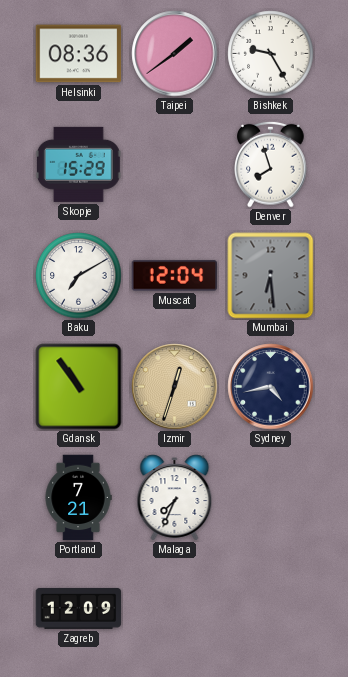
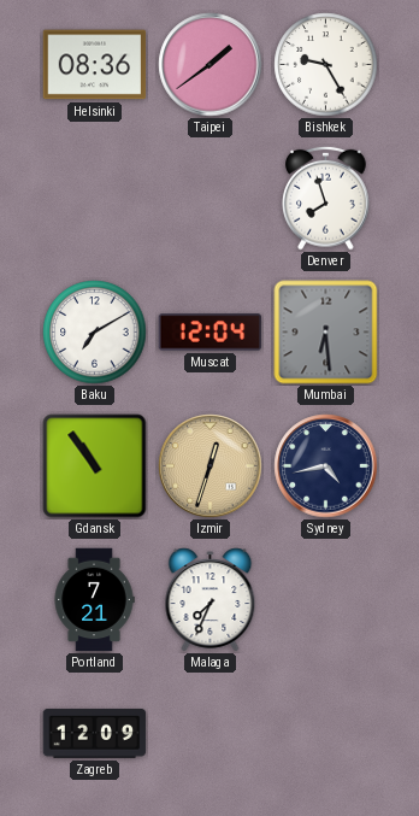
Skopje: 15:29 -> none (79, 164)
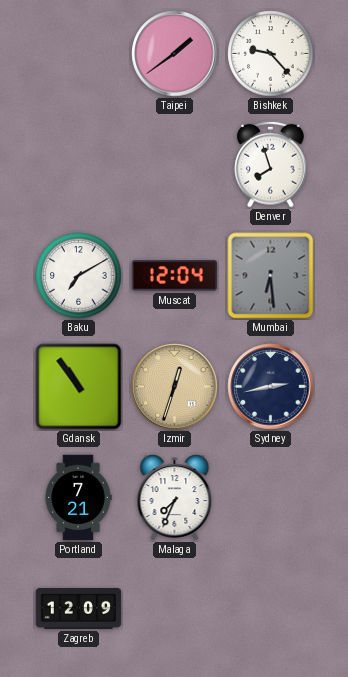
Helsinki: 08:36 -> none (95, 65)
Bishkek: 9:25 -> 9:23 (271, 54)
Sydney: 4:43 -> 2:43 (271, 387)
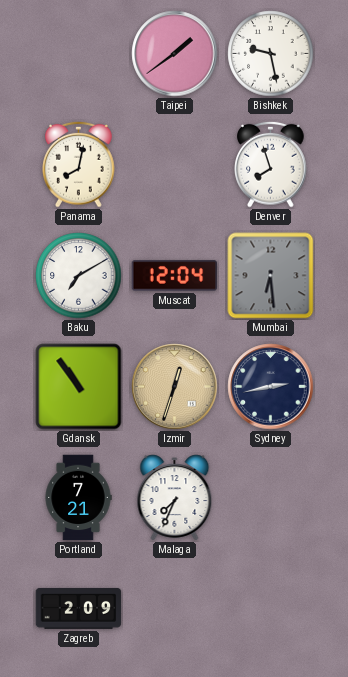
Bishkek: 9:23 -> 9:28 (271, 54)
Panama: none -> 8:02 (79, 164)
Zagreb: 12:09 -> 2:09 (79, 608)
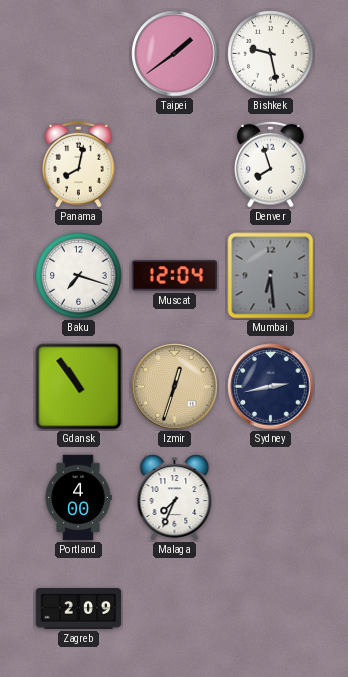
Baku: 7:10 -> 7:18 (79, 276)
Portland: 7:21 -> 4:00 (78, 498)
